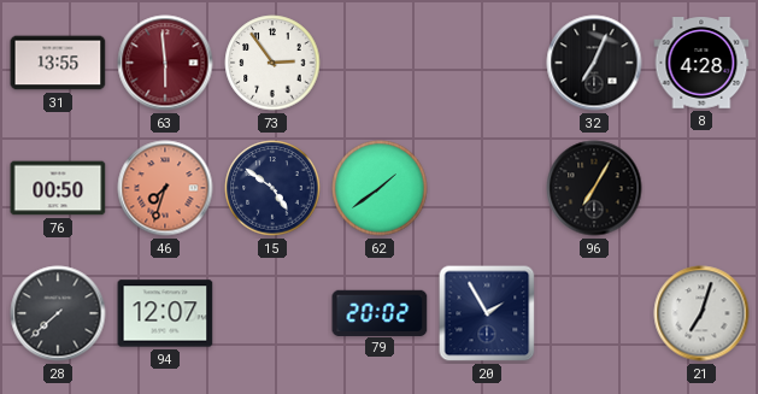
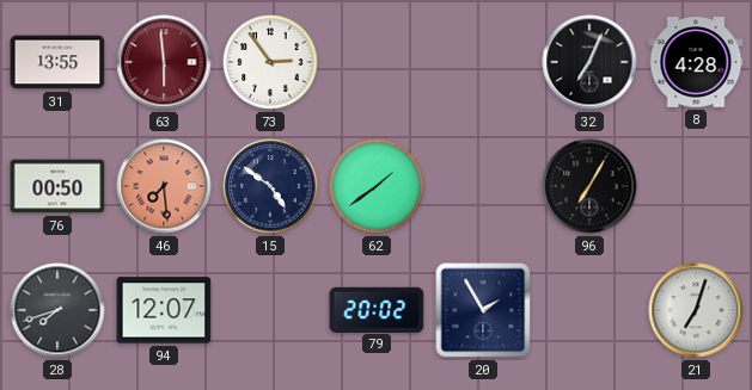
46: 7:33 -> 7:29 (164, 186)
28: 7:38 -> 7:42 (57, 310)
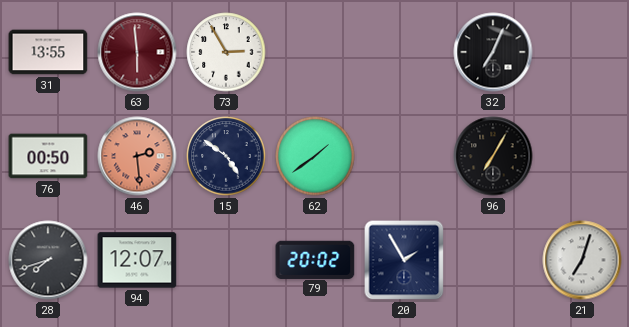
73: 2:54 -> 2:55 (226, 52)
8: 4:28 -> none (696, 62)
46: 7:29 -> 2:29 (137, 156)
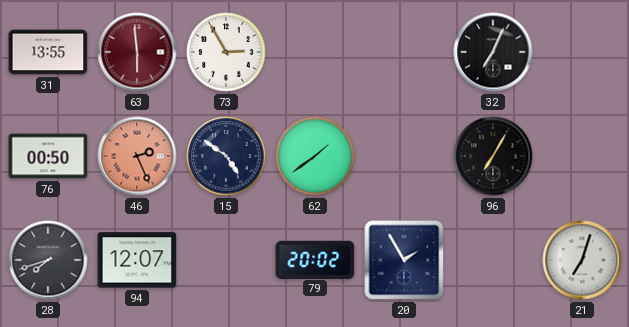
46: 2:29 -> 2:26 (137, 156)
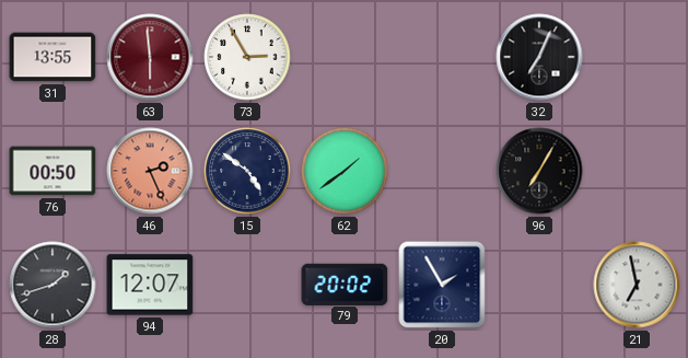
28: 7:42 -> 1:42 (53, 285)
21: 7:03 -> 6:58 (637, 285)
